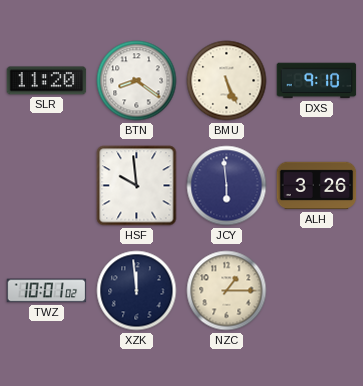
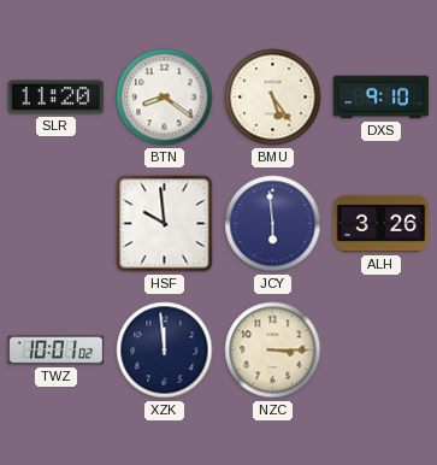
BMU: 5:26 -> 5:24 (273, 98)
NZC: 1:15 -> 3:15 (273, 351)
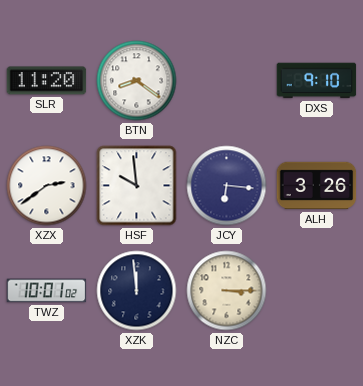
BMU: 5:24 -> none (273, 98)
XZX: none -> 2:39 (47, 186)
JCY: 5:59 -> 6:16 (227, 186)
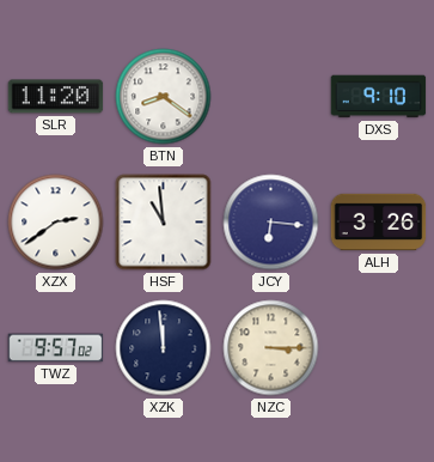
HSF: 9:59 -> 10:59 (164, 223)
TWZ: 10:01 -> 9:57 (56, 348)
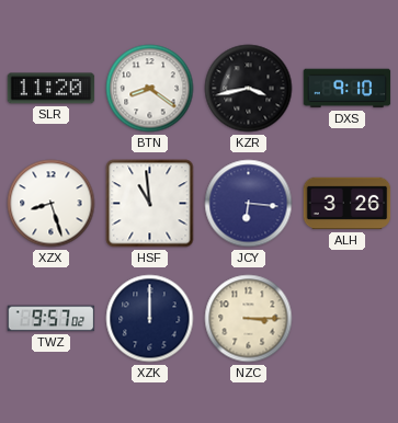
KZR: none -> 3:43 (249, 89)
XZX: 2:39 -> 8:27 (52, 204)
XZK: 11:59 -> 12:00 (150, 319)
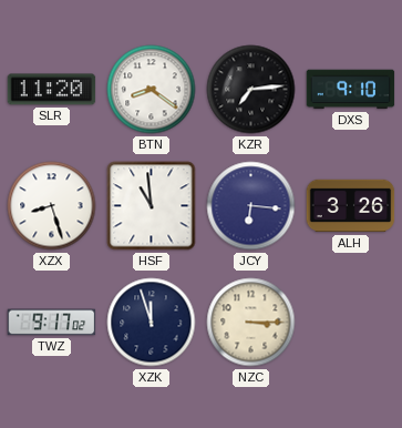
KZR: 3:43 -> 7:14 (251, 90)
TWZ: 9:57 -> 9:17 (52, 323)
XZK: 12:00 -> 11:57 (152, 323)
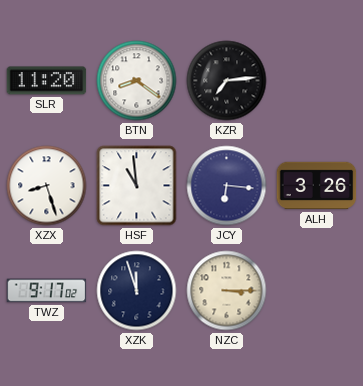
DXS: 9:10 -> none (351, 90)
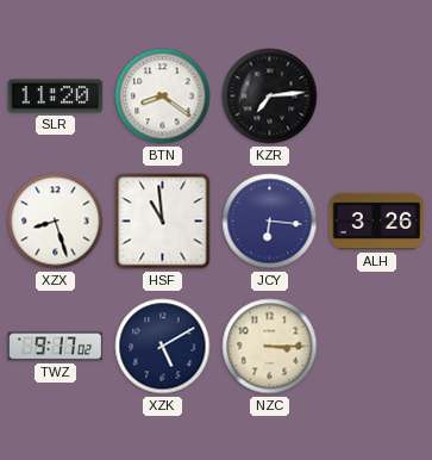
XZK: 11:57 -> 5:10 (163, 347)
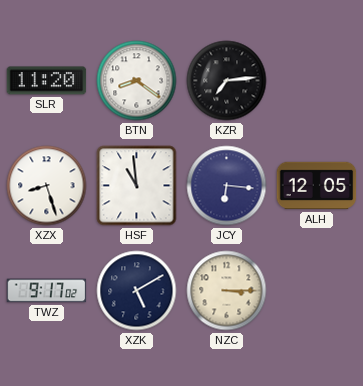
ALH: 3:26 -> 12:05 (317, 186)
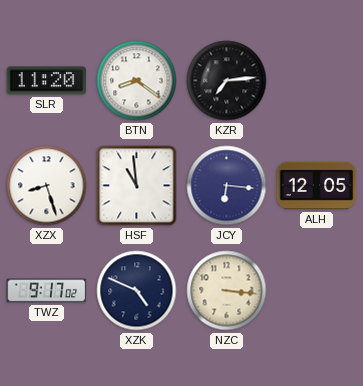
XZK: 5:10 -> 4:49 (137, 291)
NZC: 3:15 -> 3:16 (227, 291)
